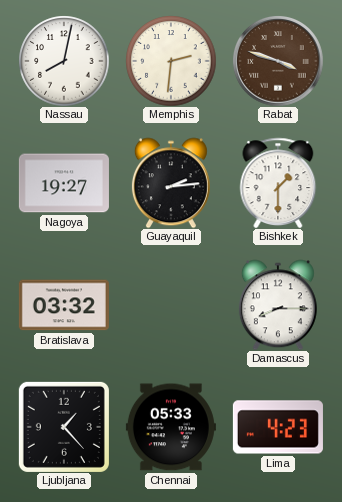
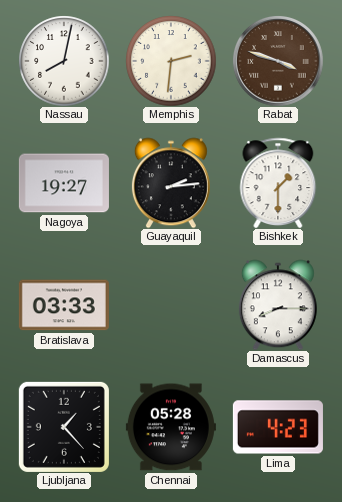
Bratislava: 03:32 -> 03:33 (64, 305)
Chennai: 05:33 -> 05:28 (171, 427)
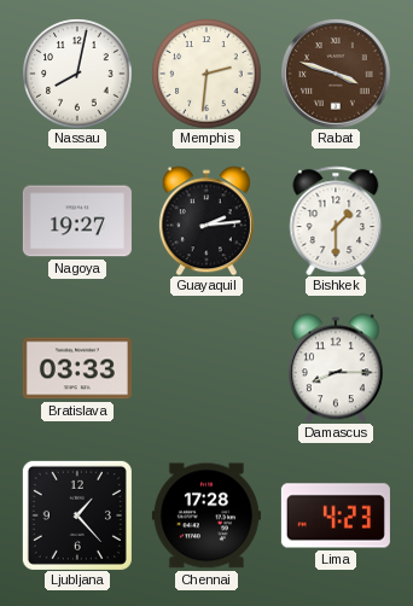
Chennai: 05:28 -> 17:28 (206, 515)
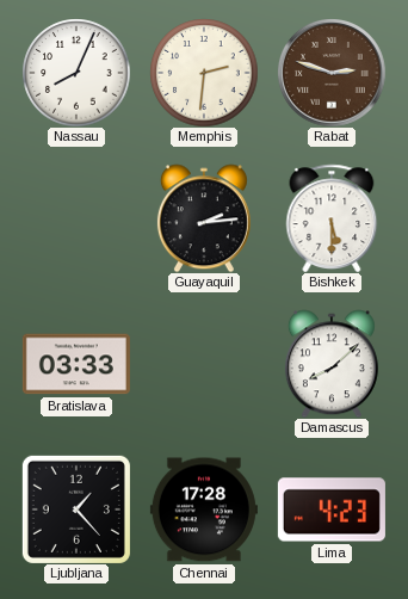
Nassau: 8:02 -> 8:04 (76, 73)
Rabat: 3:48 -> 2:48 (332, 73)
Nagoya: 19:27 -> none (77, 221)
Bishkek: 1:30 -> 5:30 (332, 218)
Damascus: 8:15 -> 8:08 (332, 364)
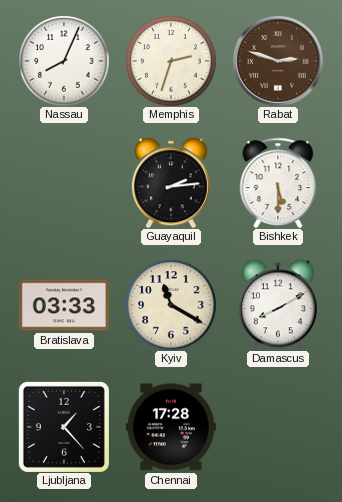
Memphis: 2:31 -> 2:33 (171, 61)
Kyiv: none -> 11:20 (171, 305)
Damascus: 8:08 -> 8:10 (278, 305)
Lima: 4:23 -> none (332, 510)
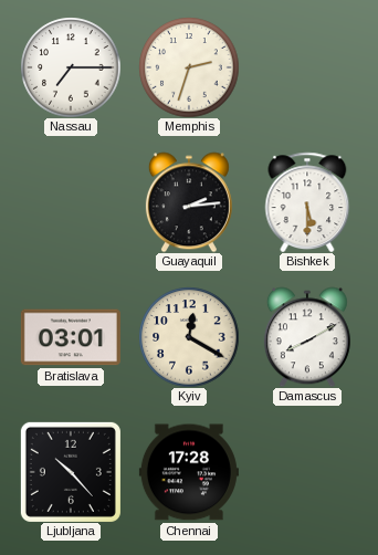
Nassau: 8:04 -> 7:15 (71, 67)
Rabat: 2:48 -> none (278, 61)
Bratislava: 03:33 -> 03:01 (71, 337)
Kyiv: 11:20 -> 12:20 (189, 337)
Ljubljana: 1:23 -> 10:23 (71, 472)
